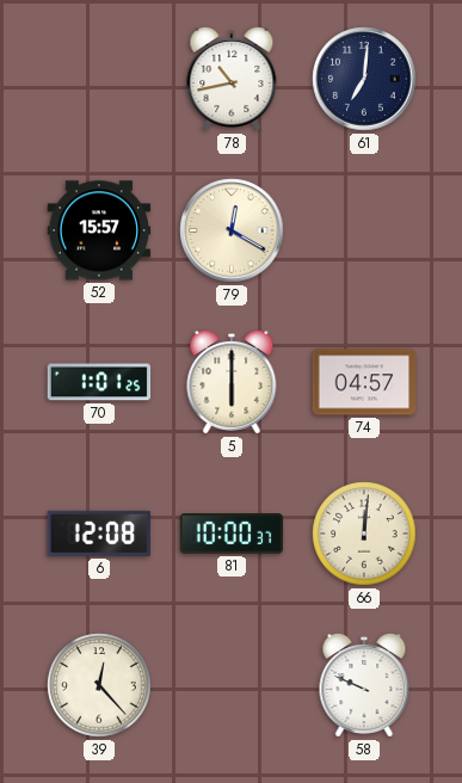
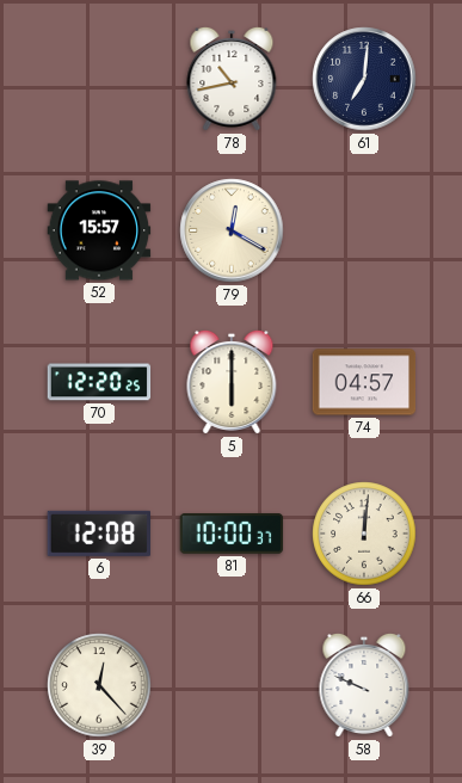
70: 1:01 -> 12:20 (99, 382)
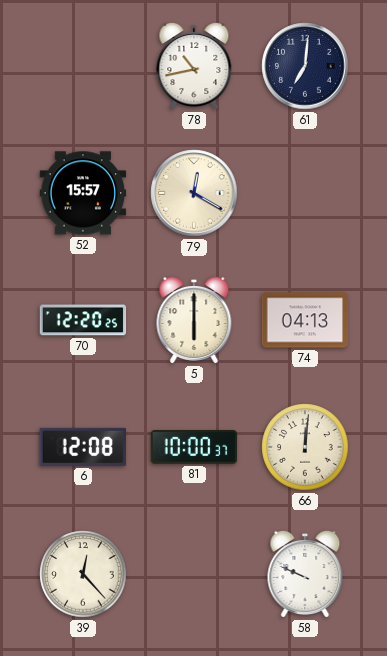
74: 04:57 -> 04:13 (305, 320)
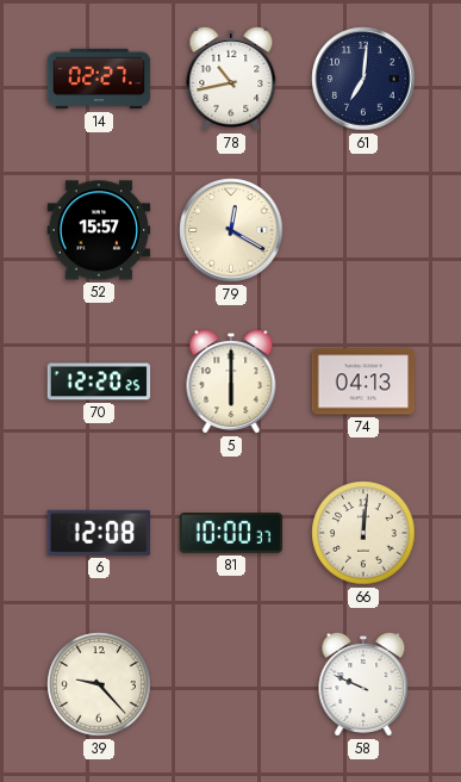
14: none -> 02:27 (99, 79)
39: 12:23 -> 9:23 (99, 684)
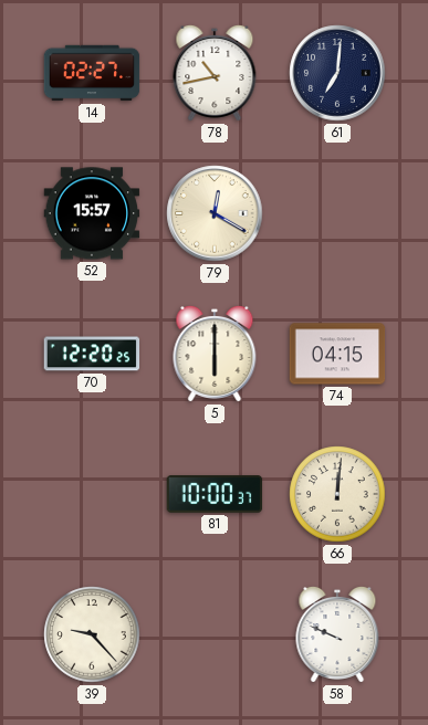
74: 04:13 -> 04:15 (337, 354)
6: 12:08 -> none (98, 533)
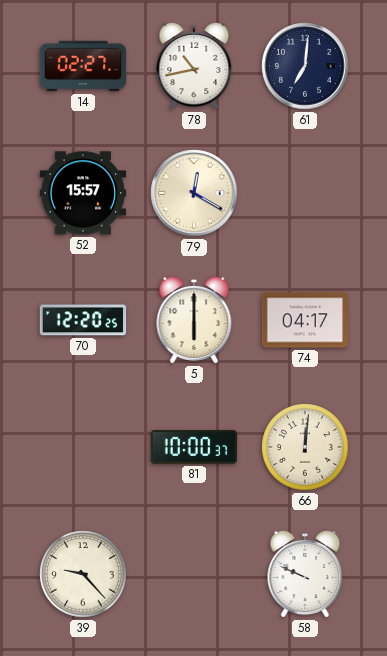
74: 04:15 -> 04:17 (305, 320)
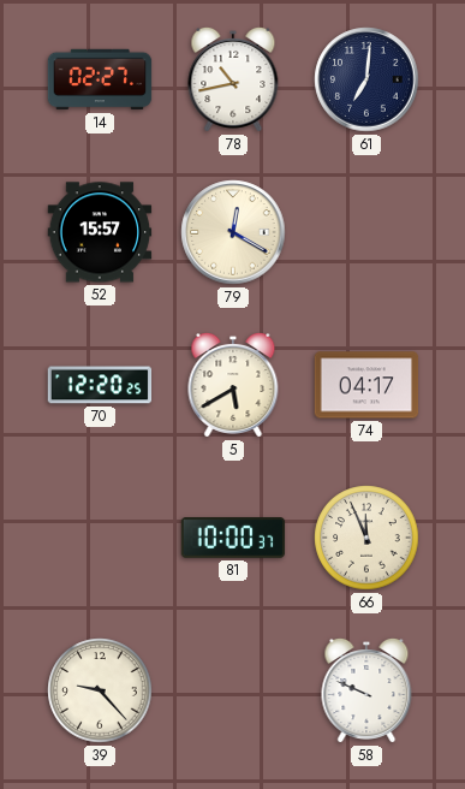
5: 6:00 -> 5:40 (233, 385)
66: 12:01 -> 11:56 (366, 538)
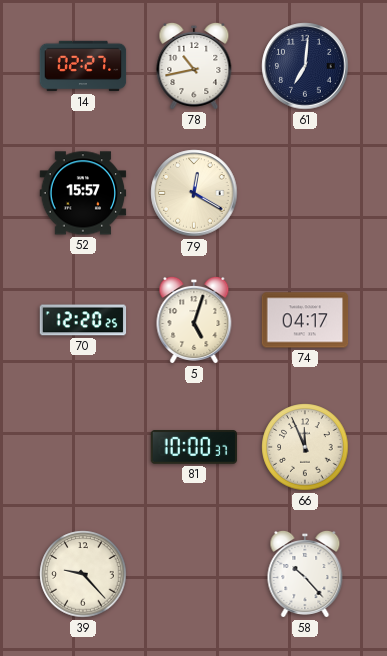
5: 5:40 -> 5:03 (194, 320)
58: 9:49 -> 10:23 (305, 574)
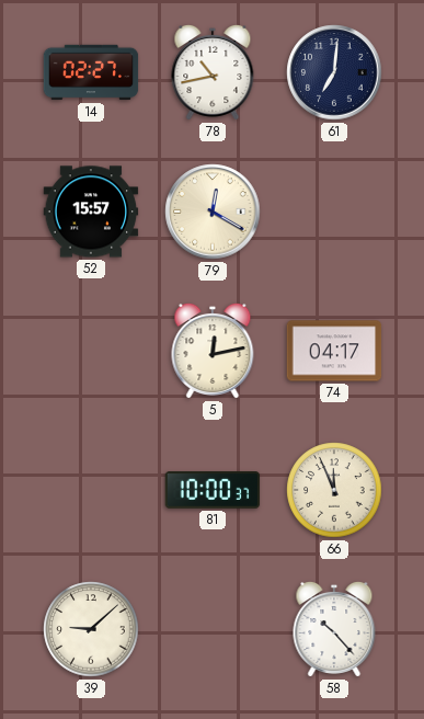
70: 12:20 -> none (83, 320)
5: 5:03 -> 12:13 (213, 351)
39: 9:23 -> 9:08 (91, 629)
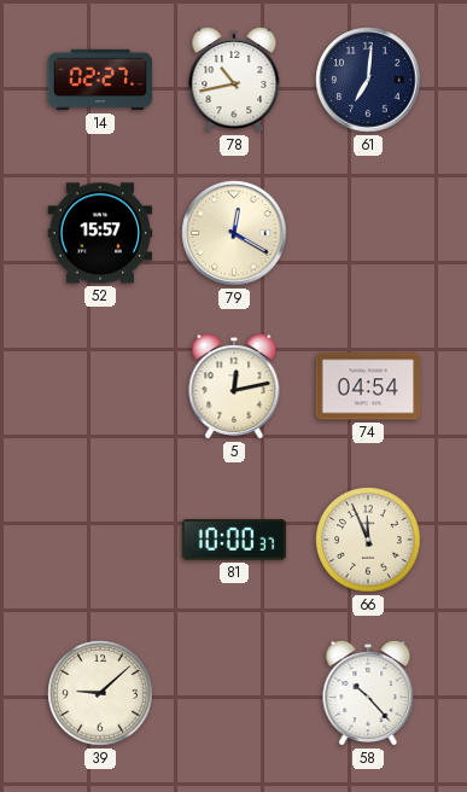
74: 04:17 -> 04:54 (368, 386)
